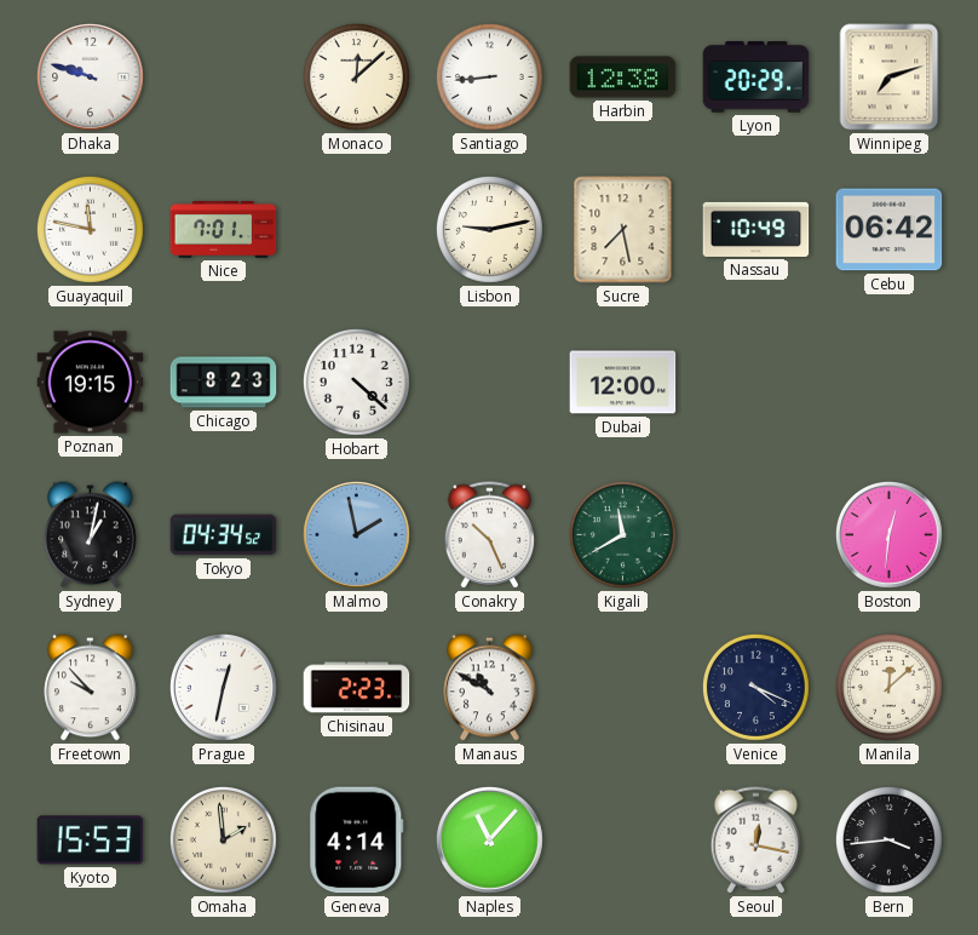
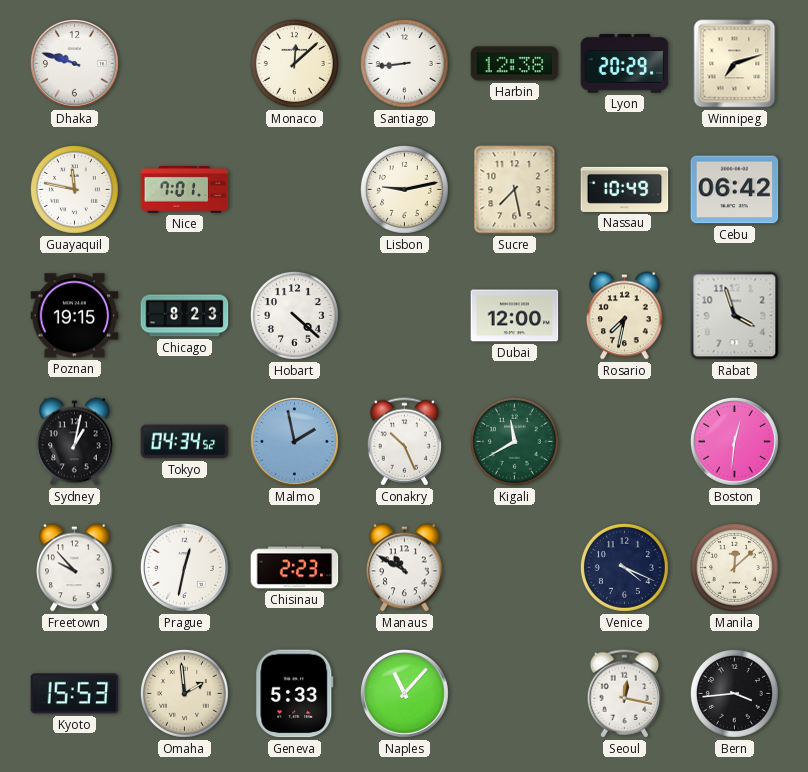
Rosario: none -> 7:32 (625, 316)
Rabat: none -> 3:57 (735, 316)
Geneva: 4:14 -> 5:33 (295, 694)
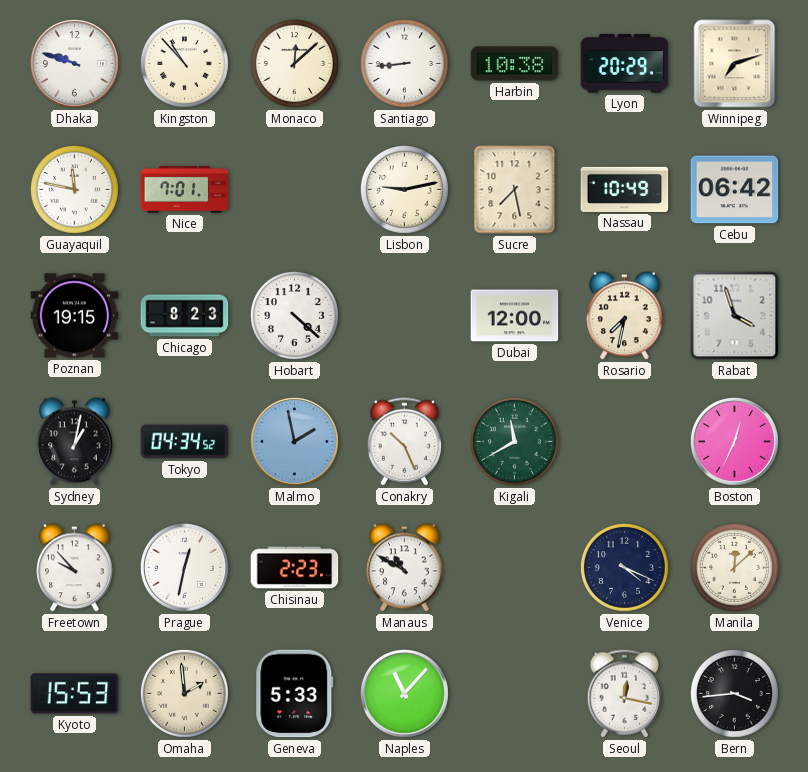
Kingston: none -> 10:53 (184, 63)
Harbin: 12:38 -> 10:38 (515, 64)
Boston: 12:31 -> 12:34 (734, 441)
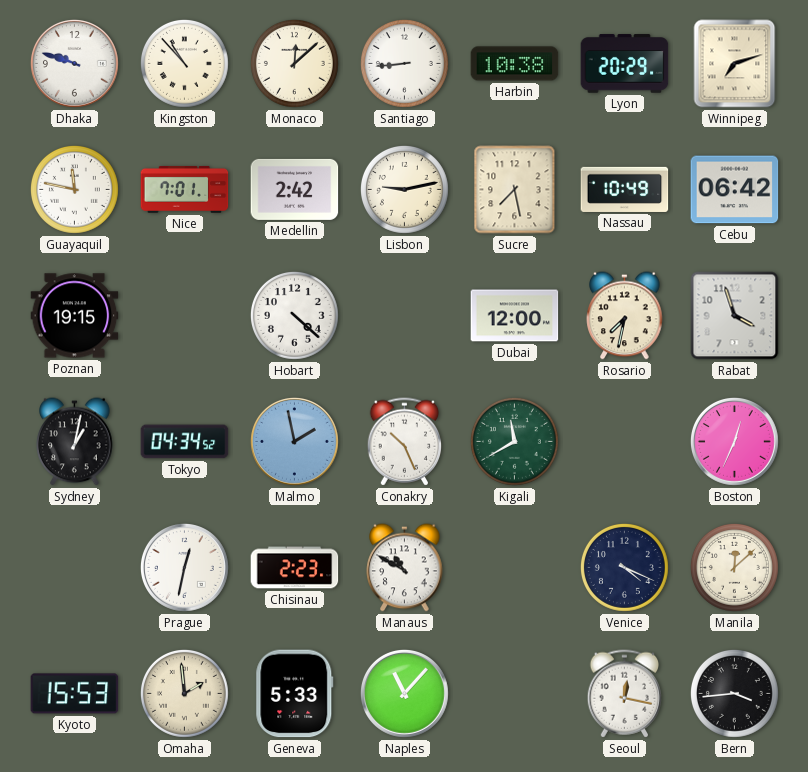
Medellin: none -> 2:42 (295, 189)
Chicago: 8:23 -> none (185, 316)
Freetown: 9:53 -> none (75, 568)
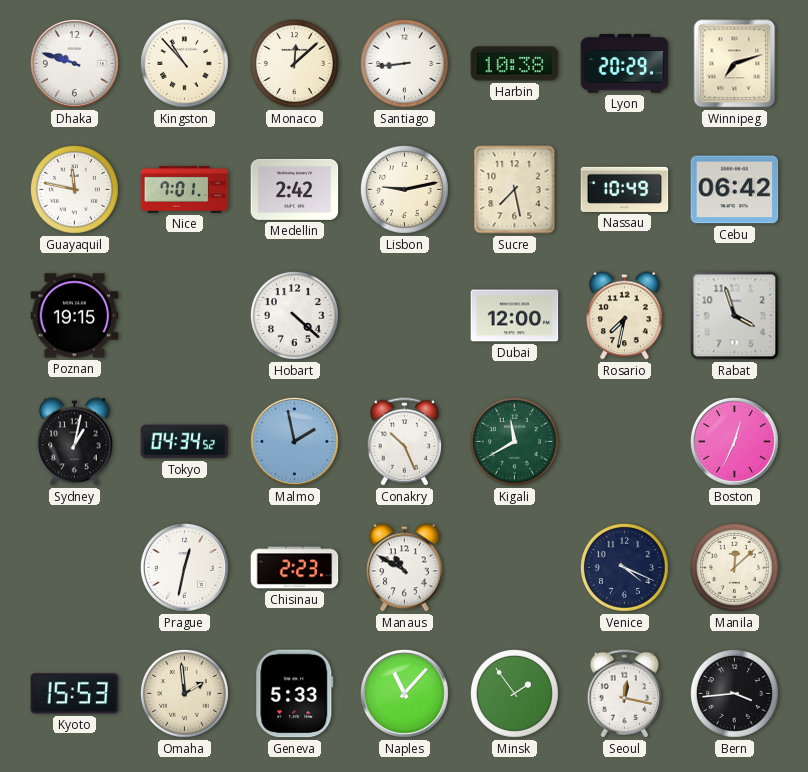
Minsk: none -> 1:54 (514, 693)
